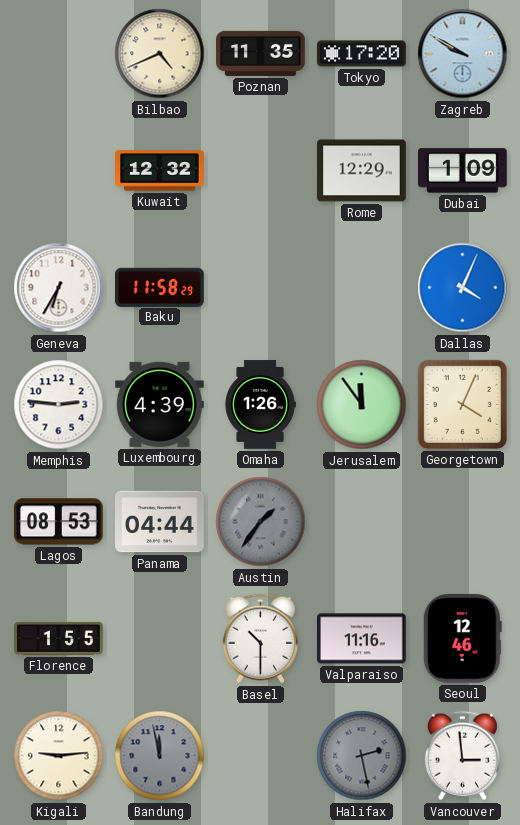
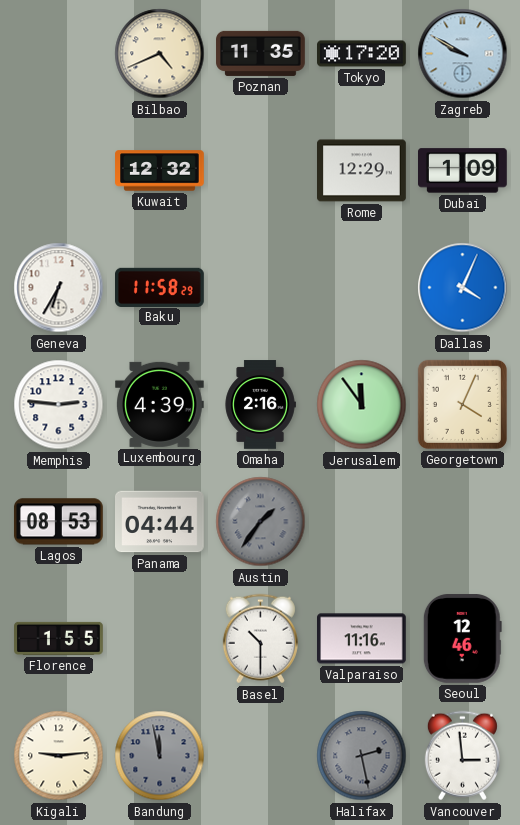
Omaha: 1:26 -> 2:16 (260, 405)
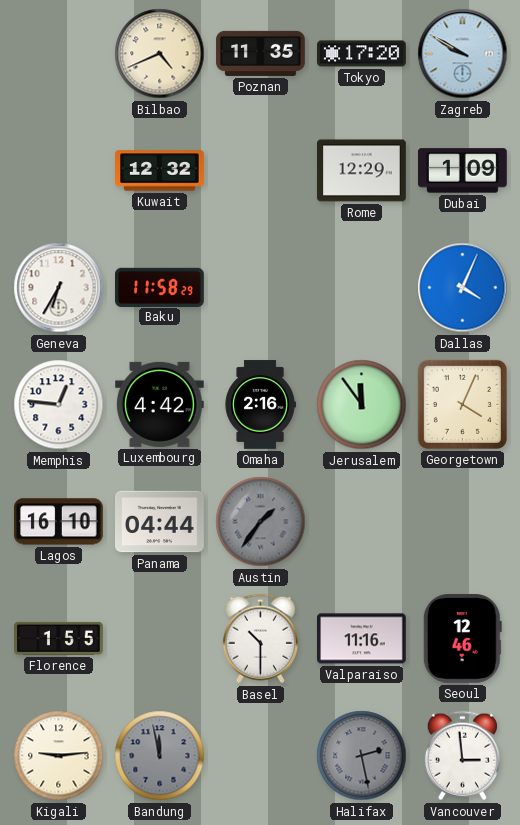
Memphis: 2:46 -> 12:46 (59, 405)
Luxembourg: 4:39 -> 4:42 (160, 404)
Lagos: 08:53 -> 16:10 (58, 522)
